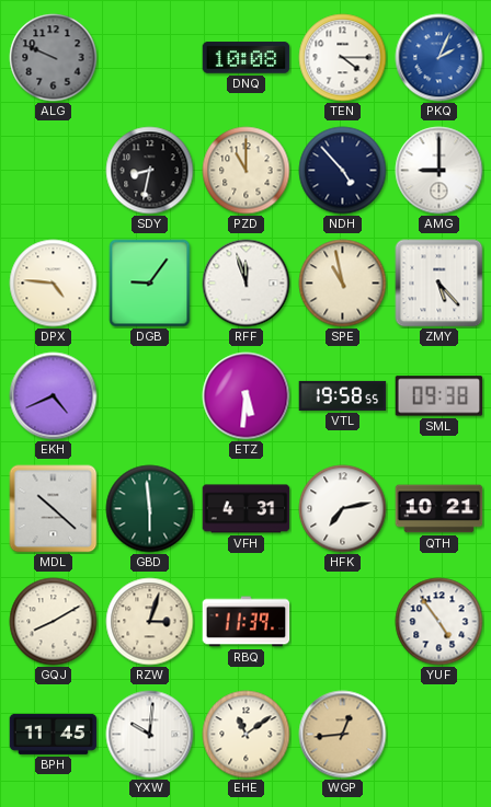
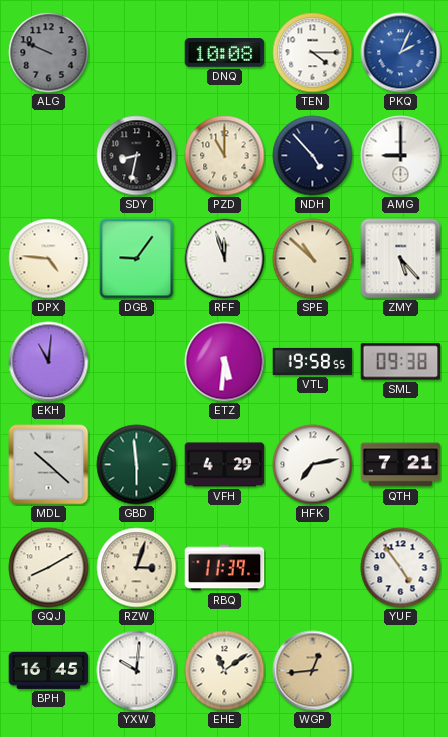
SPE: 10:58 -> 10:52 (313, 259)
EKH: 4:41 -> 11:01 (49, 362)
VFH: 4:31 -> 4:29 (225, 465)
QTH: 10:21 -> 7:21 (401, 465)
BPH: 11:45 -> 16:45 (49, 670)
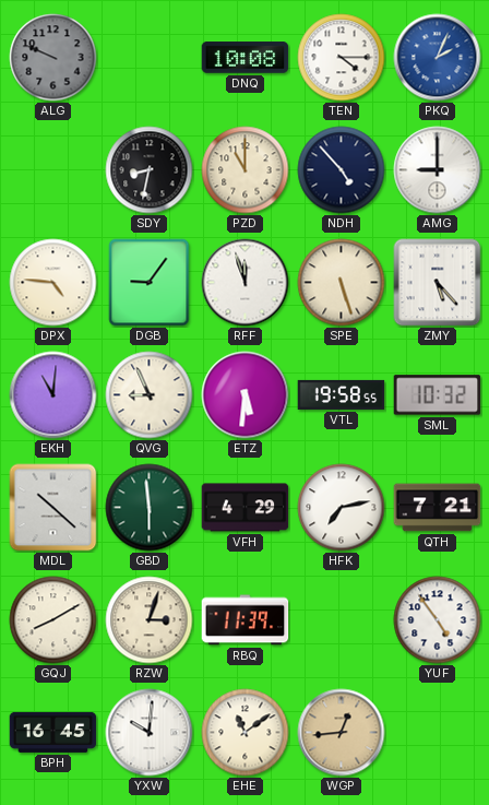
SPE: 10:52 -> 5:27 (342, 283)
QVG: none -> 8:56 (150, 395)
SML: 09:38 -> 10:32 (438, 395)
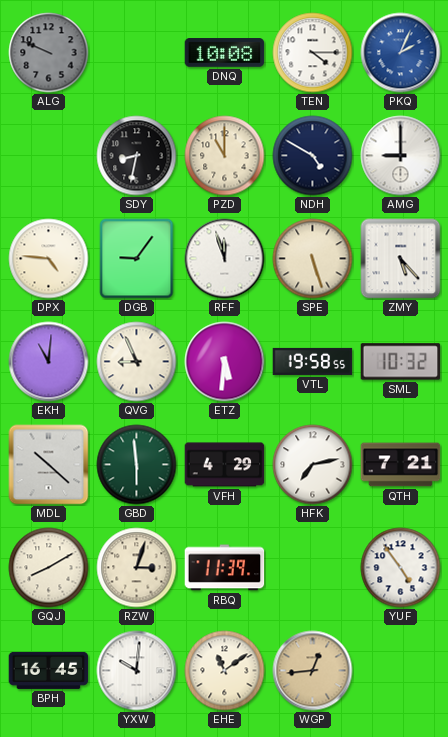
NDH: 4:53 -> 4:50 (313, 156)
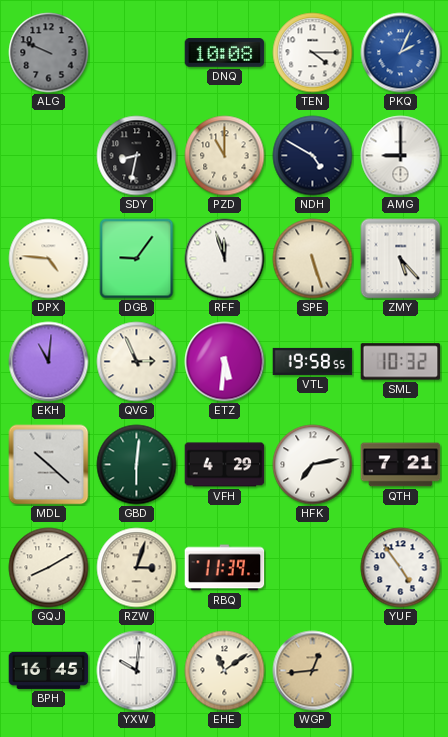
QVG: 8:56 -> 2:56 (137, 362)
GBD: 5:59 -> 6:01 (137, 465)
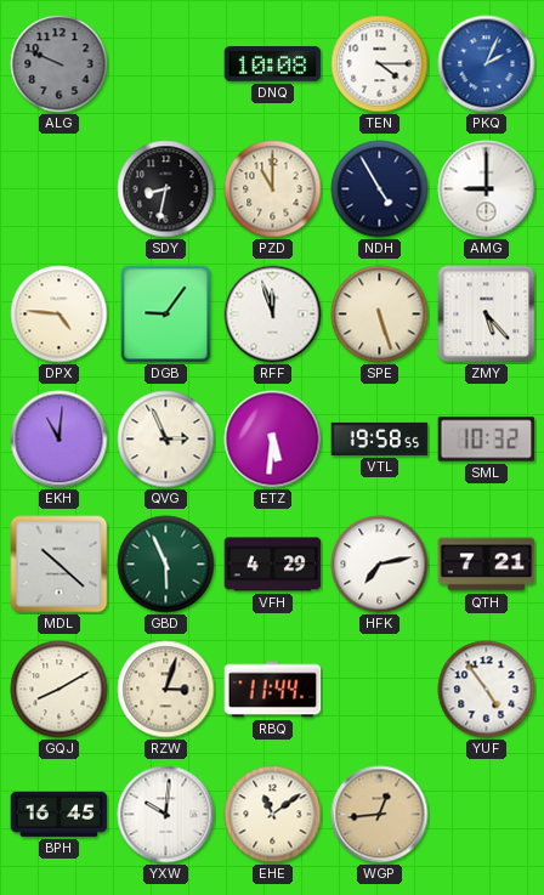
NDH: 4:50 -> 4:55 (380, 189)
GBD: 6:01 -> 5:56 (166, 565)
RBQ: 11:39 -> 11:44 (273, 690)
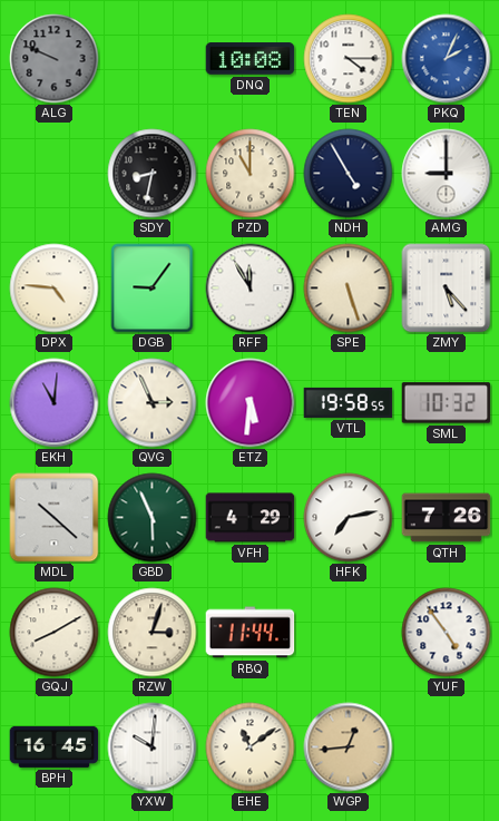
RFF: 11:57 -> 11:55 (251, 289)
QTH: 7:21 -> 7:26 (447, 518)
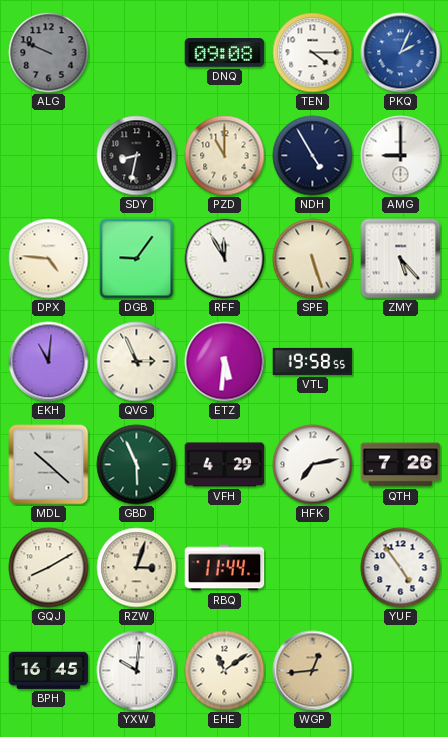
DNQ: 10:08 -> 09:08 (225, 53)
SML: 10:32 -> none (447, 403)
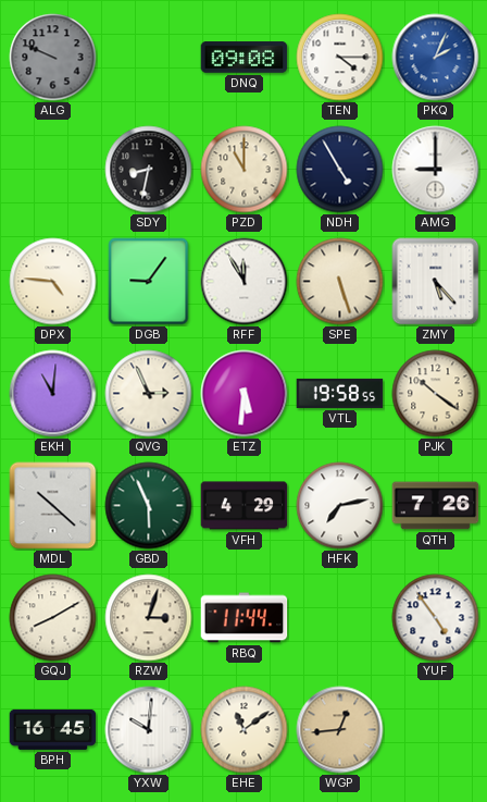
PJK: none -> 10:21 (436, 394)
